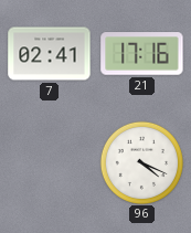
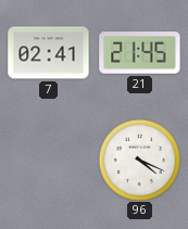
21: 17:16 -> 21:45 (140, 53)
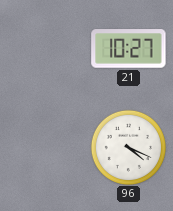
7: 02:41 -> none (49, 53)
21: 21:45 -> 10:27 (129, 49)
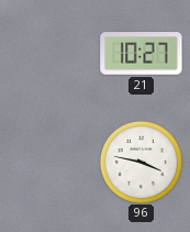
96: 4:19 -> 3:47 (141, 162)
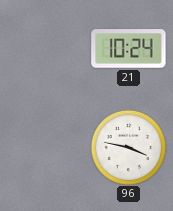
21: 10:27 -> 10:24 (129, 49)
